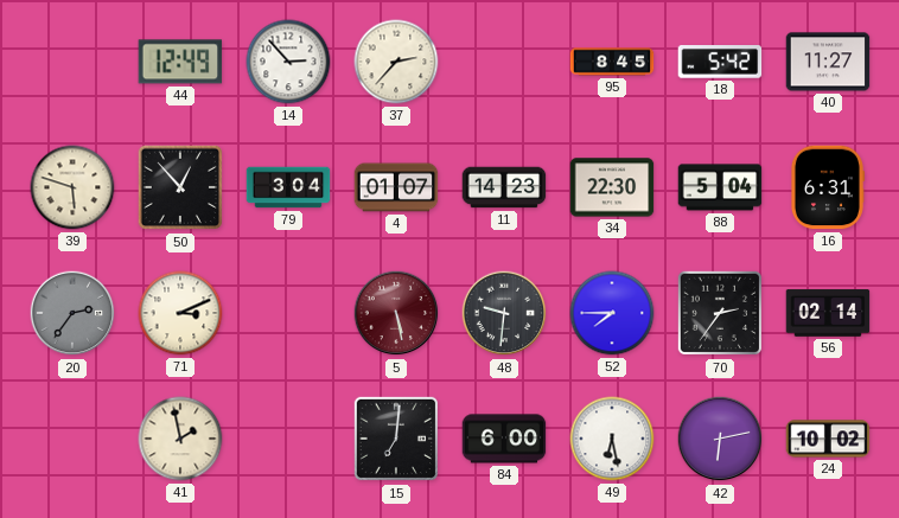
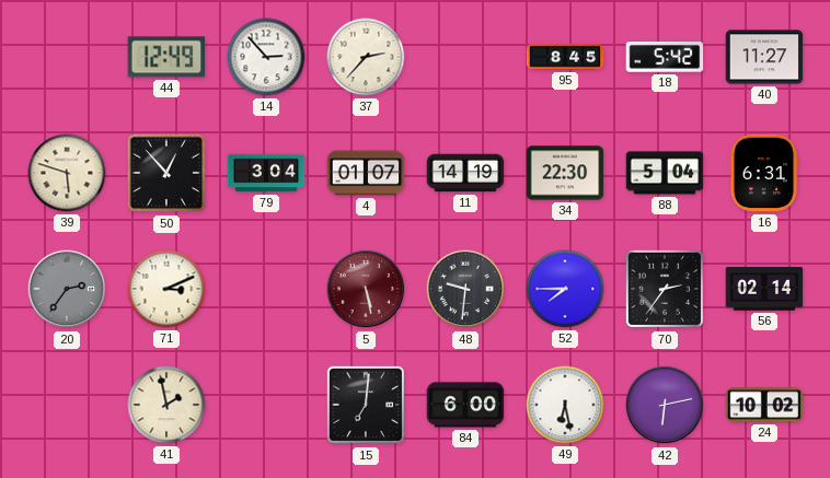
11: 14:23 -> 14:19 (465, 173)
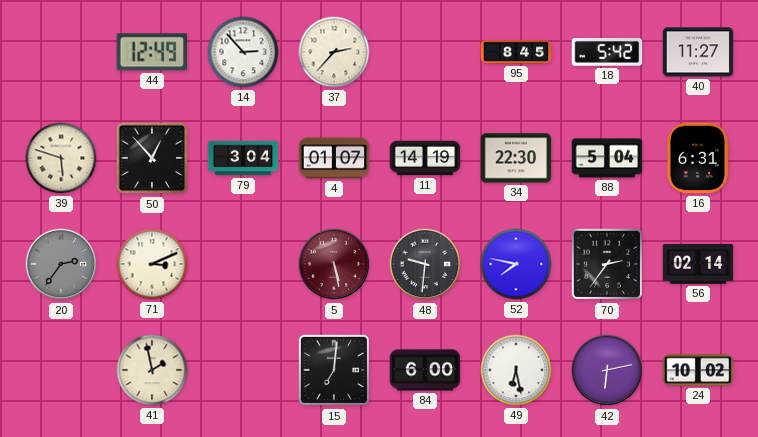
52: 7:45 -> 7:47 (516, 264)
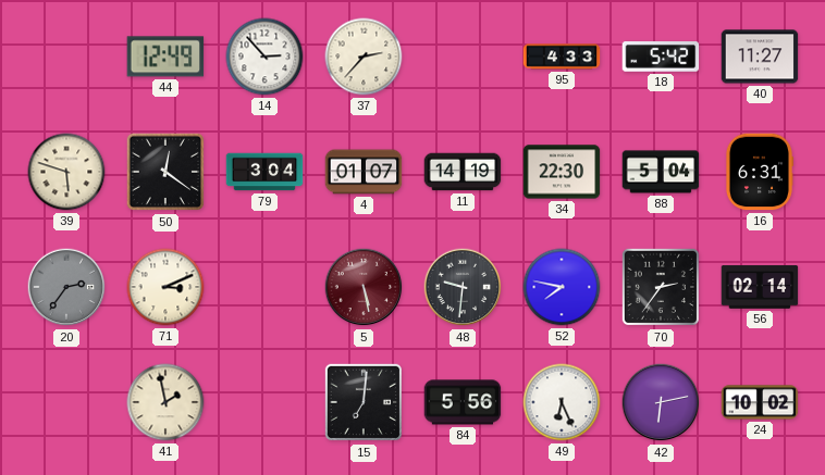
95: 8:45 -> 4:33 (562, 57)
50: 12:53 -> 12:21 (165, 172)
84: 6:00 -> 5:56 (463, 402)
49: 6:28 -> 6:26 (562, 402)
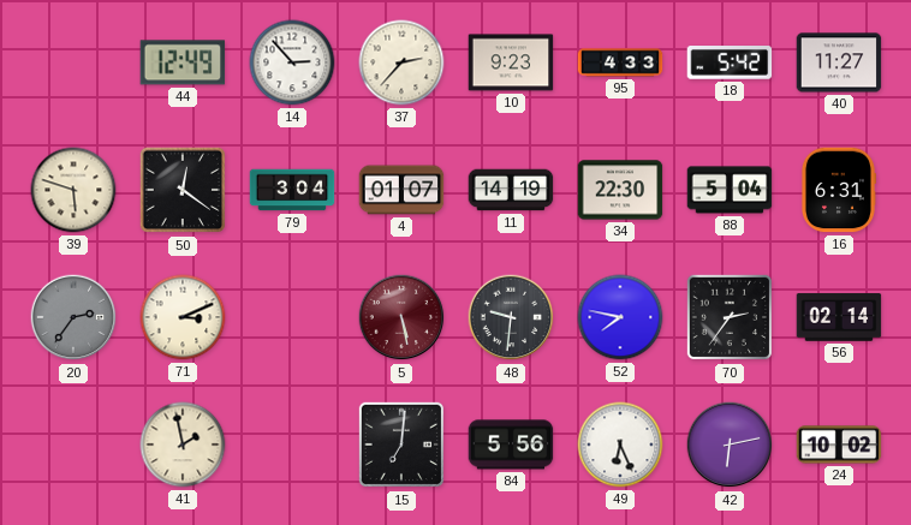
10: none -> 9:23 (511, 62)
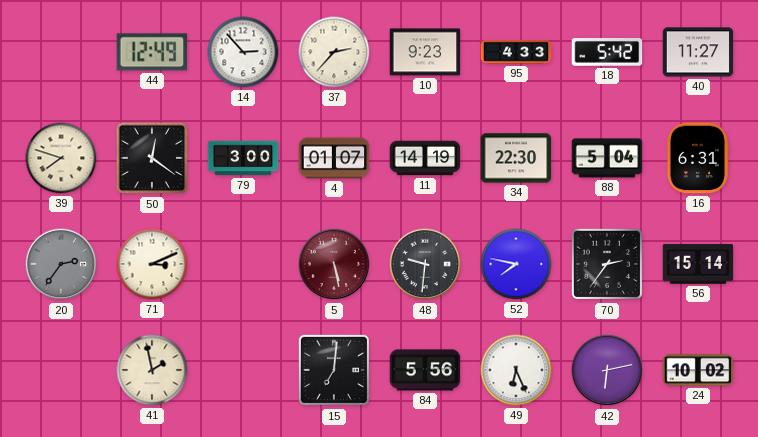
39: 5:48 -> 7:48 (61, 158)
79: 3:04 -> 3:00 (243, 158)
56: 02:14 -> 15:14 (698, 264)
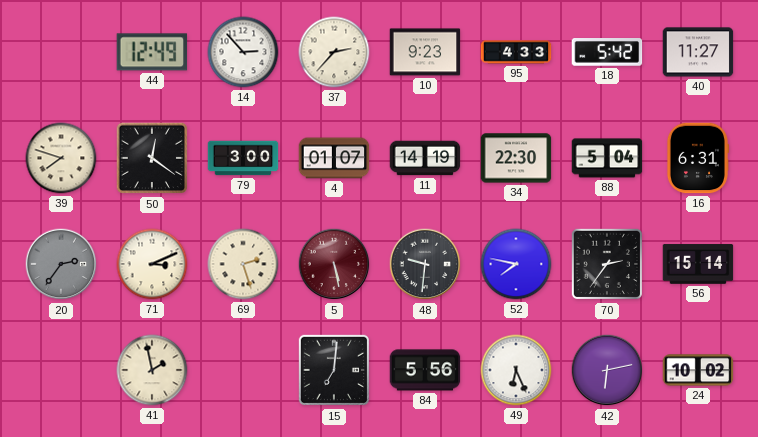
69: none -> 2:27 (243, 264)
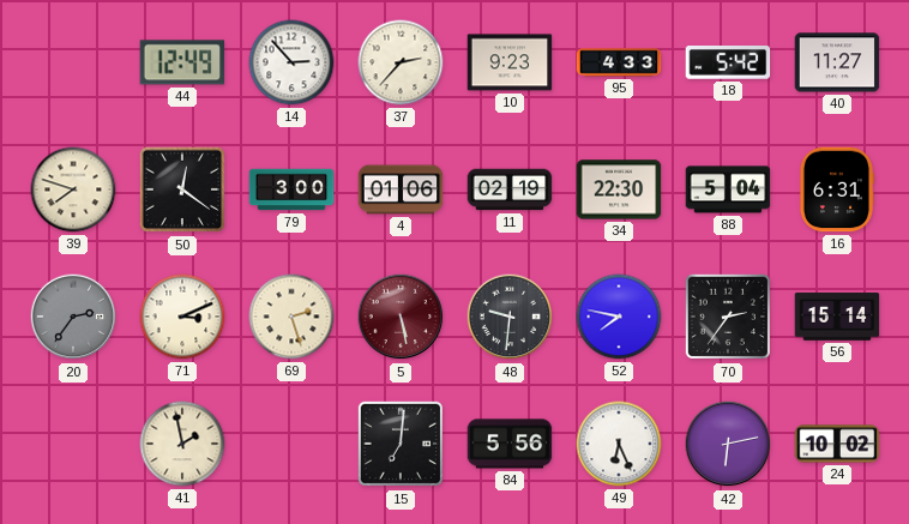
4: 01:07 -> 01:06 (401, 189)
11: 14:19 -> 02:19 (510, 189)
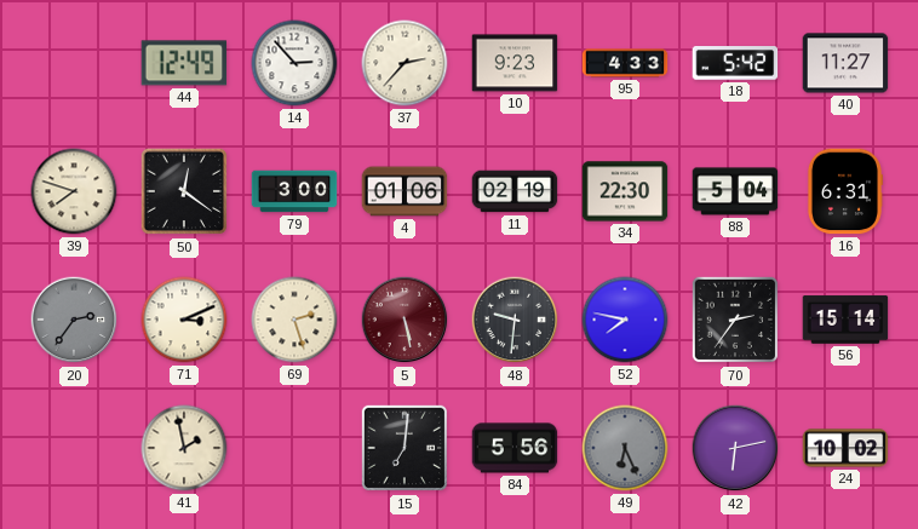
49 dial: white -> grey (625, 448)
